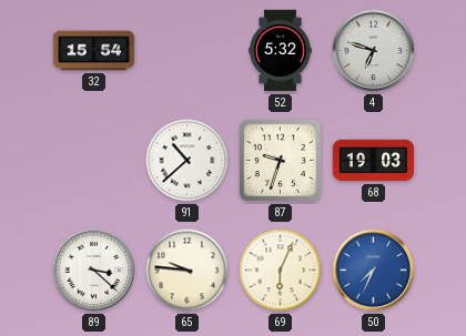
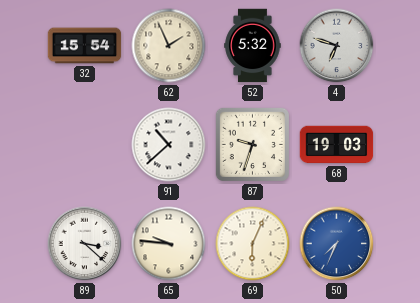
62: none -> 1:56 (169, 46)
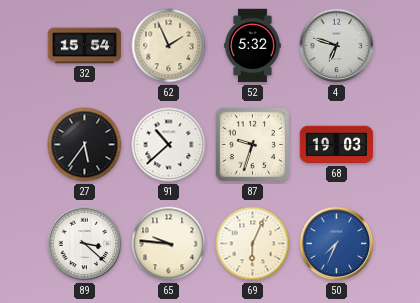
27: none -> 5:36 (85, 145)
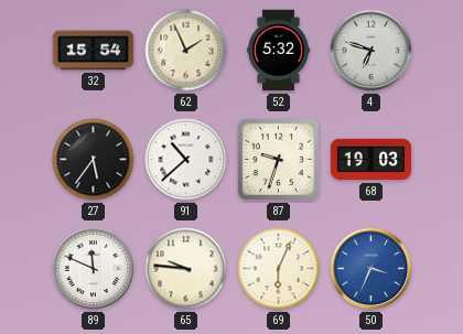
89: 3:22 -> 11:49 (94, 269)
50: 7:34 -> 3:34 (372, 269)
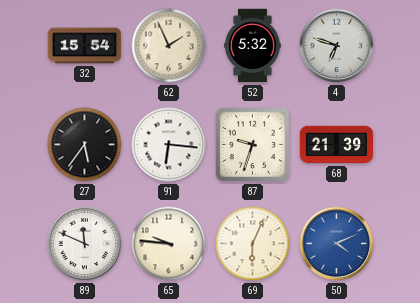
91: 10:38 -> 6:16 (169, 145)
68: 19:03 -> 21:39 (337, 145)
50: 3:34 -> 4:11 (337, 244)
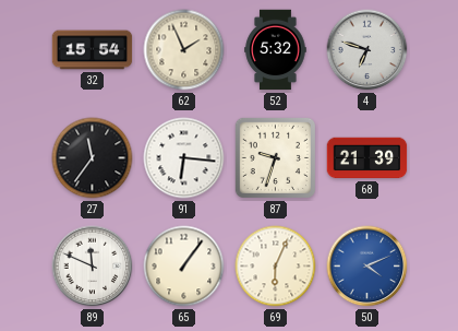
27: 5:36 -> 11:36 (93, 158)
65: 9:46 -> 1:06 (184, 267)
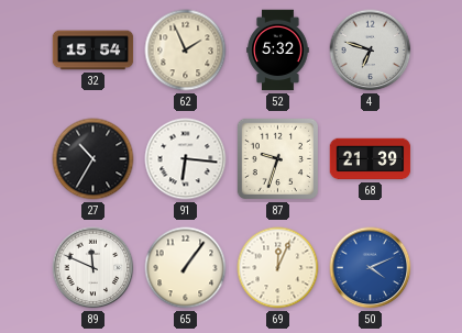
27: 11:36 -> 10:35 (94, 159)
69: 6:04 -> 12:04 (278, 268)
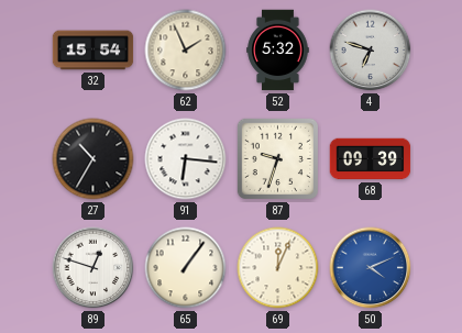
68: 21:39 -> 09:39 (371, 159)
89: 11:49 -> 12:48 (94, 268)
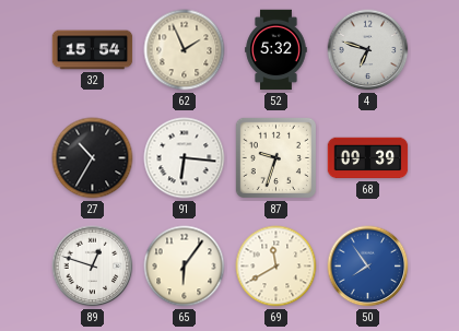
65: 1:06 -> 6:06 (185, 267)
69: 12:04 -> 11:40 (276, 267)
50: 4:11 -> 7:54 (368, 267)
